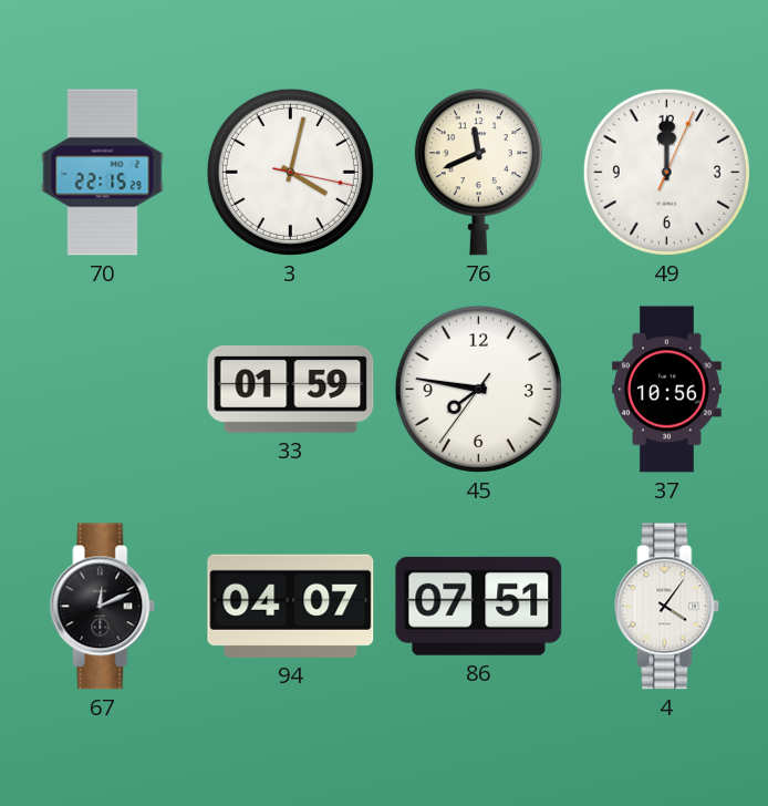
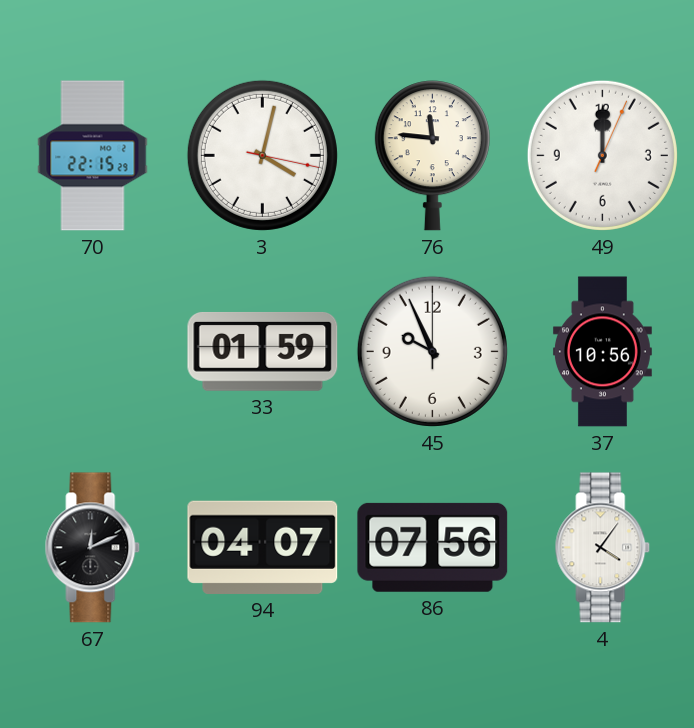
76: 11:41 -> 11:46 (432, 156)
45: 7:46 -> 9:56 (432, 351)
86: 07:51 -> 07:56 (433, 547)
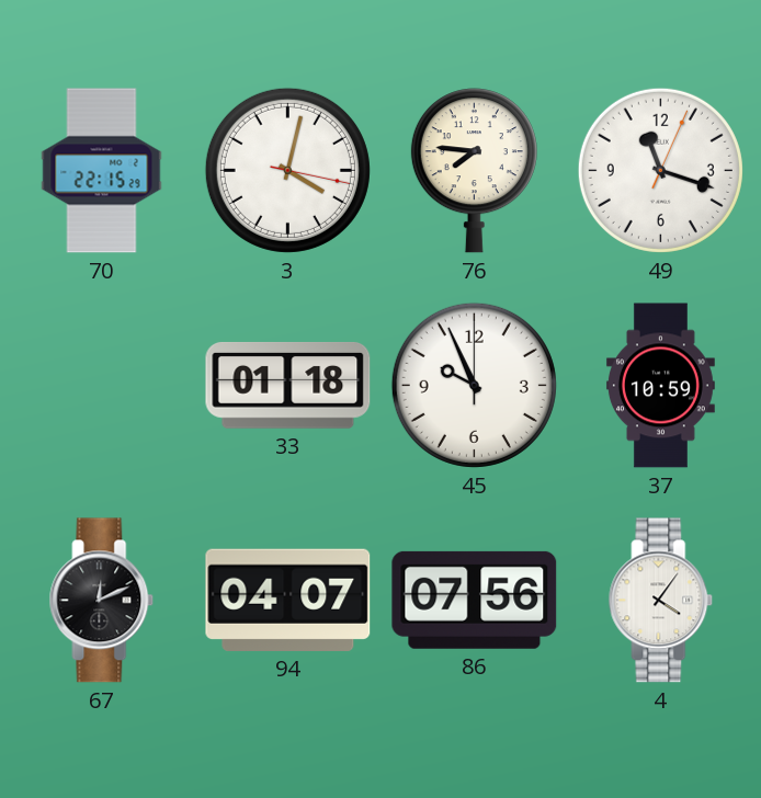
76: 11:46 -> 7:46 (474, 171)
49: 12:00 -> 11:18 (660, 170)
33: 01:59 -> 01:18 (288, 385)
37: 10:56 -> 10:59 (660, 386)
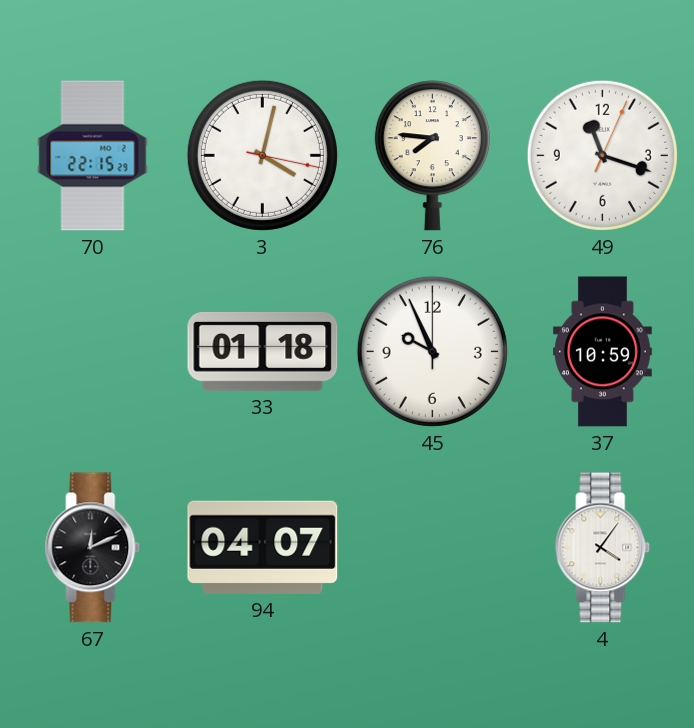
86: 07:56 -> none (475, 600)
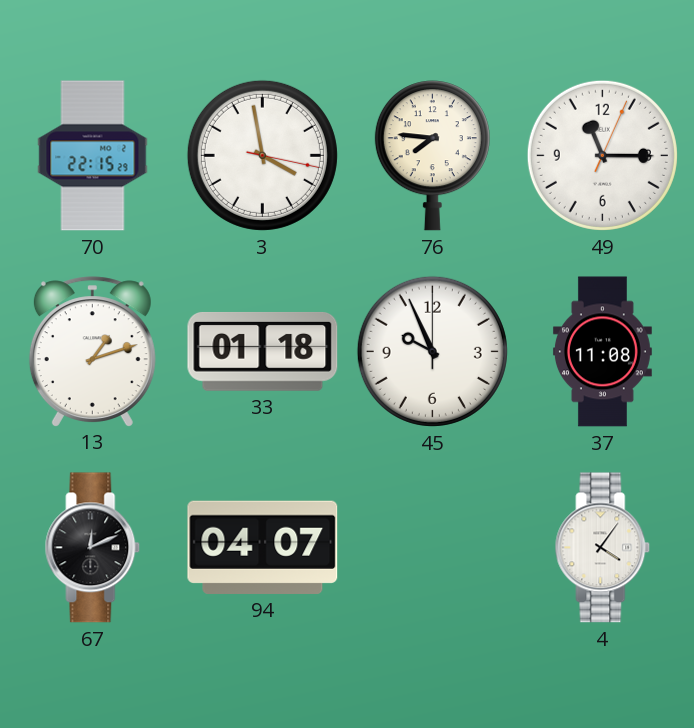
3: 4:02 -> 3:58 (262, 155)
49: 11:18 -> 11:15 (602, 155)
13: none -> 1:12 (92, 351)
37: 10:59 -> 11:08 (602, 352)
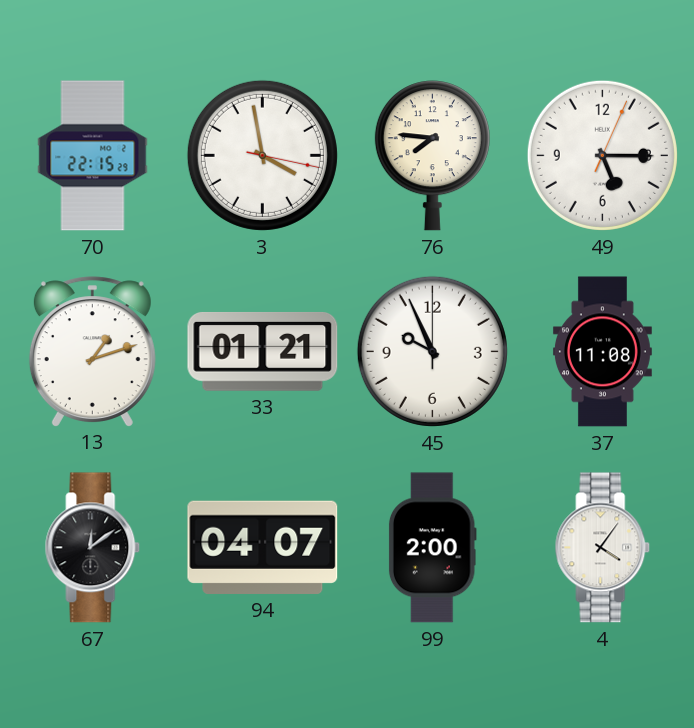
49: 11:15 -> 5:15 (602, 155)
33: 01:18 -> 01:21 (263, 351)
67: 12:11 -> 12:09 (93, 548)
99: none -> 2:00 (432, 548)
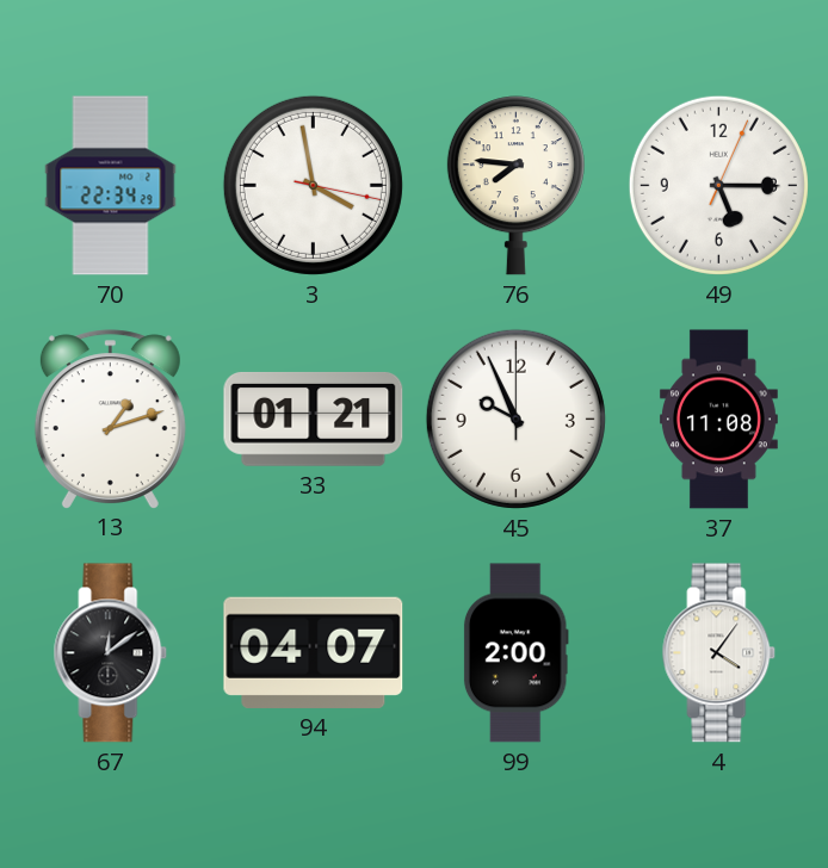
70: 22:15 -> 22:34 (111, 186)
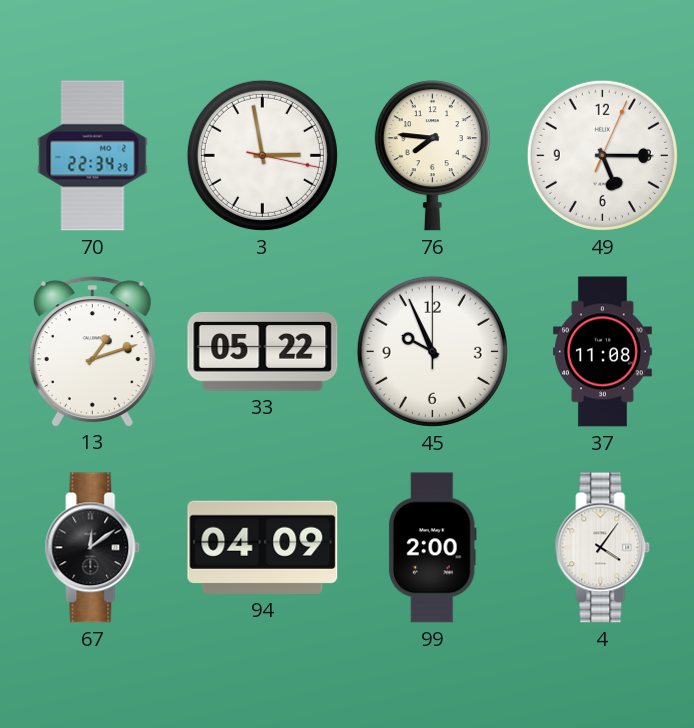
3: 3:58 -> 2:58 (262, 155)
33: 01:21 -> 05:22 (263, 351)
94: 04:07 -> 04:09 (263, 547)
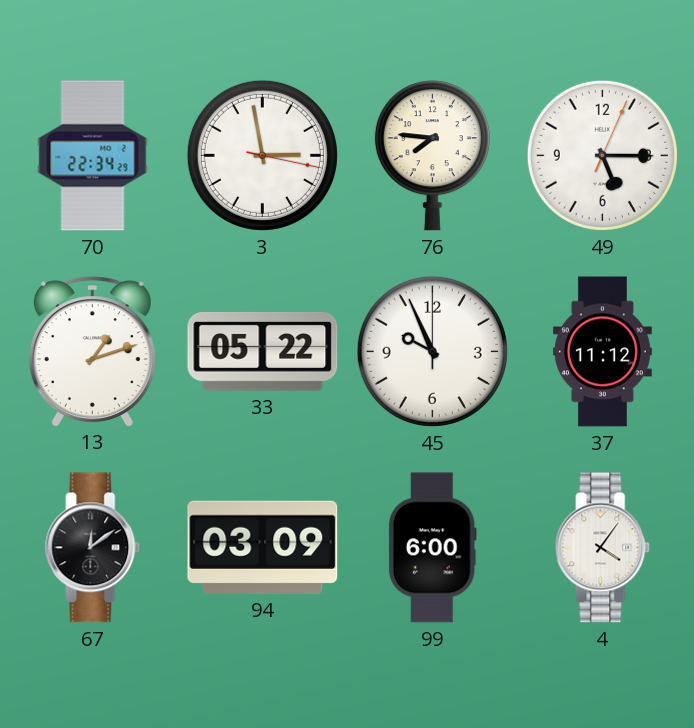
37: 11:08 -> 11:12 (602, 352)
94: 04:09 -> 03:09 (263, 547)
99: 2:00 -> 6:00 (432, 548)
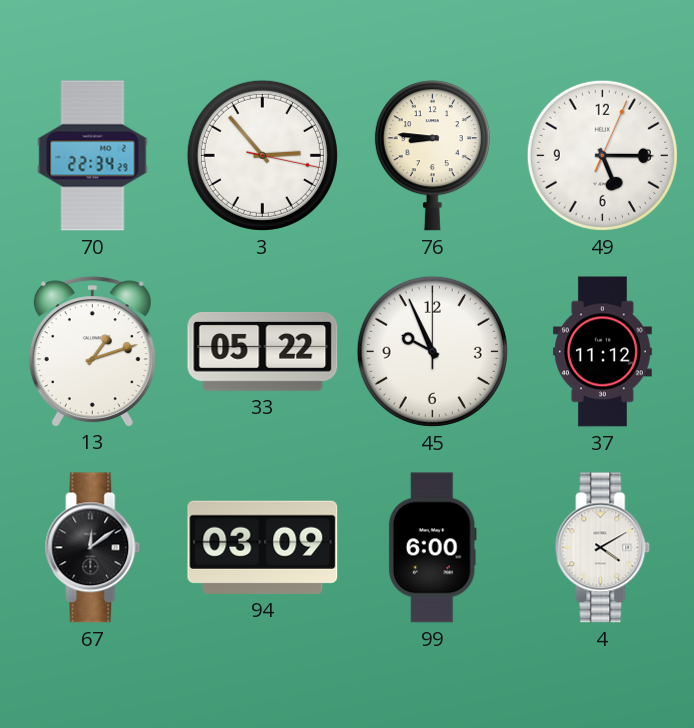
3: 2:58 -> 2:53 (262, 155)
76: 7:46 -> 8:46 (432, 156)
4: 4:06 -> 4:10 (603, 548)
